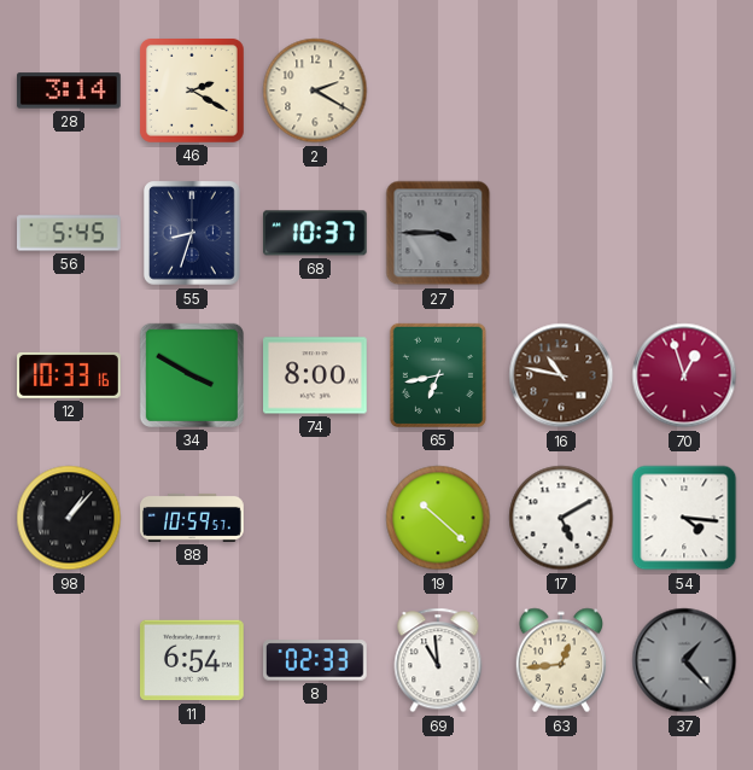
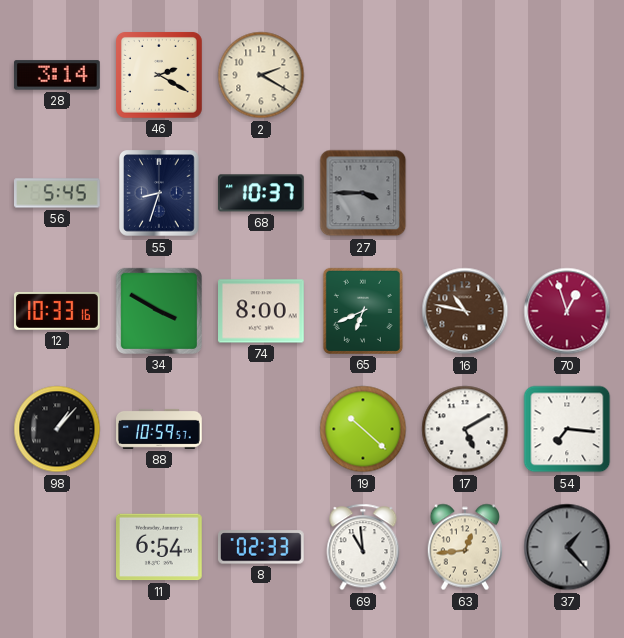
65: 6:43 -> 6:41 (363, 311)
54: 4:16 -> 7:16 (567, 429)
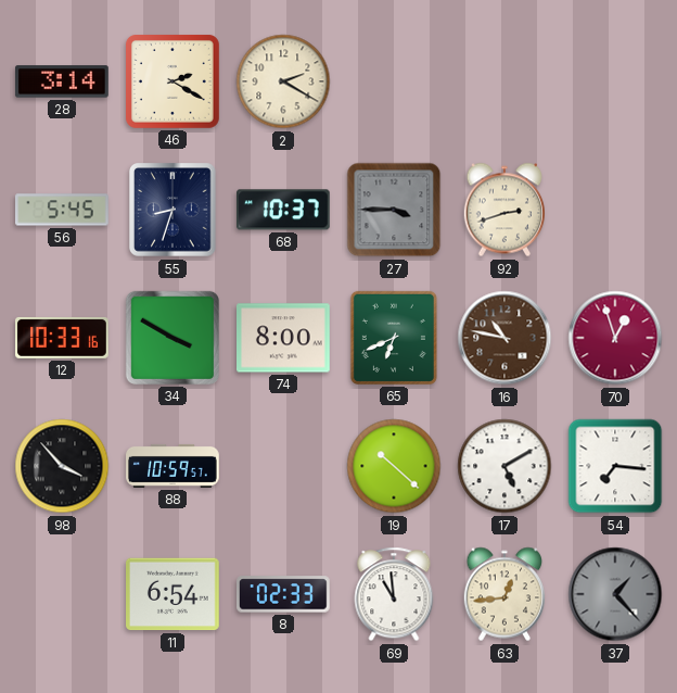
92: none -> 2:42 (503, 210)
98: 1:07 -> 3:53 (62, 466)
